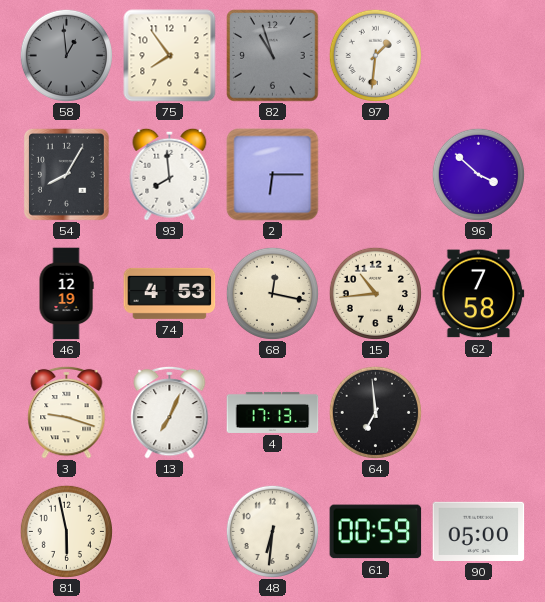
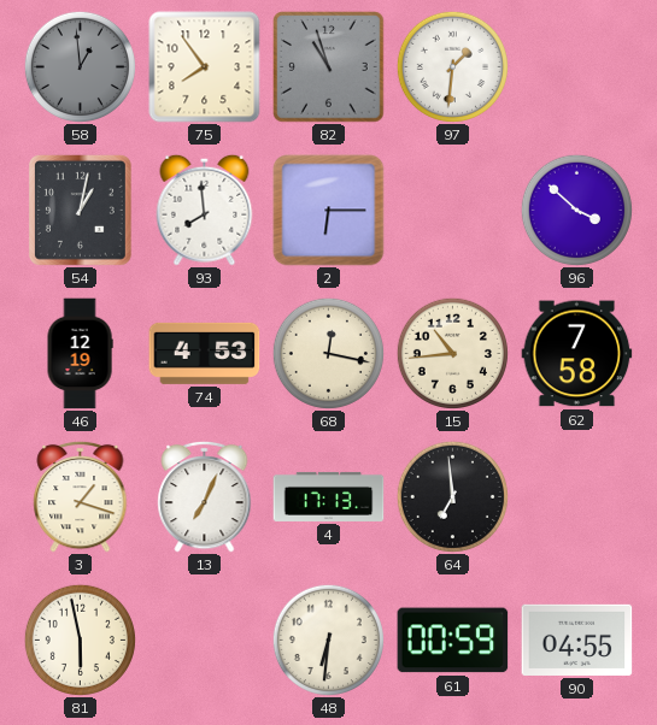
54: 8:05 -> 1:02 (80, 210)
3: 9:18 -> 1:18 (81, 496)
90: 05:00 -> 04:55 (577, 639)
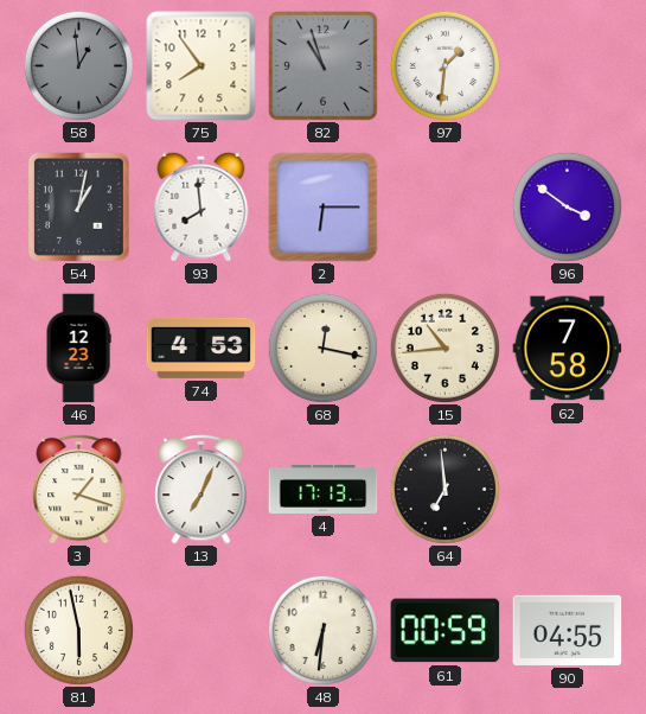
96: 3:52 -> 3:51 (567, 206)
46: 12:19 -> 12:23 (78, 349)
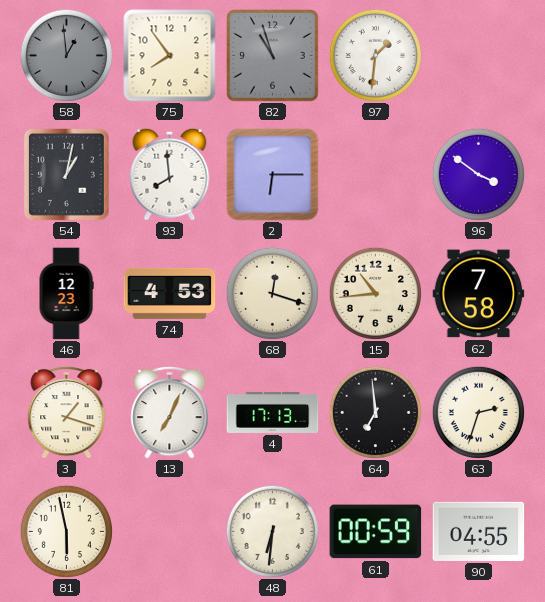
68: 12:17 -> 12:18 (272, 293)
63: none -> 2:33 (478, 412)
